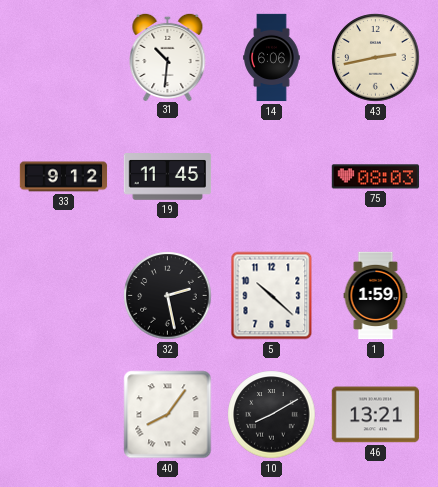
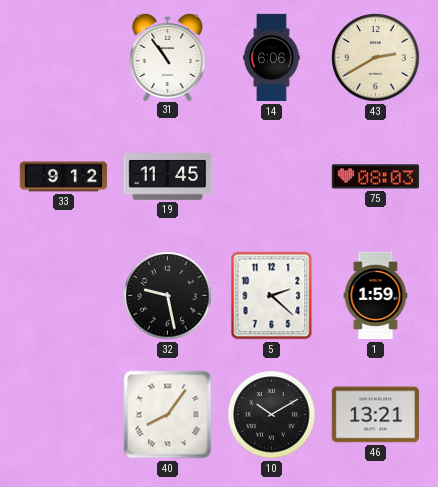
31: 10:31 -> 10:54 (168, 56)
43: 2:43 -> 2:40 (376, 58)
32: 2:28 -> 9:28 (168, 296)
5: 10:22 -> 2:22 (272, 296)
10: 8:10 -> 10:10 (272, 415)
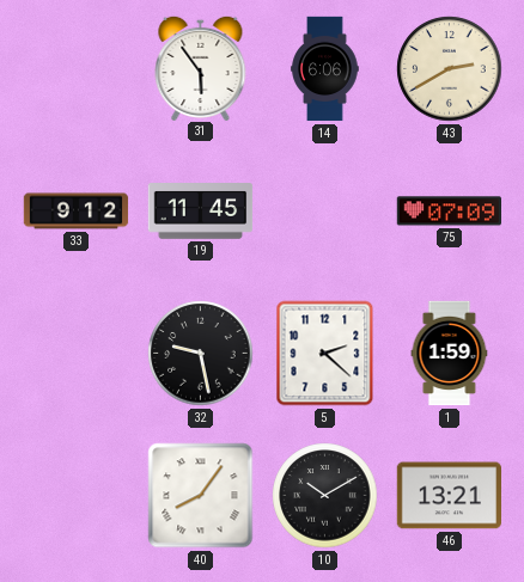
31: 10:54 -> 5:54 (201, 67)
75: 08:03 -> 07:09 (449, 212)
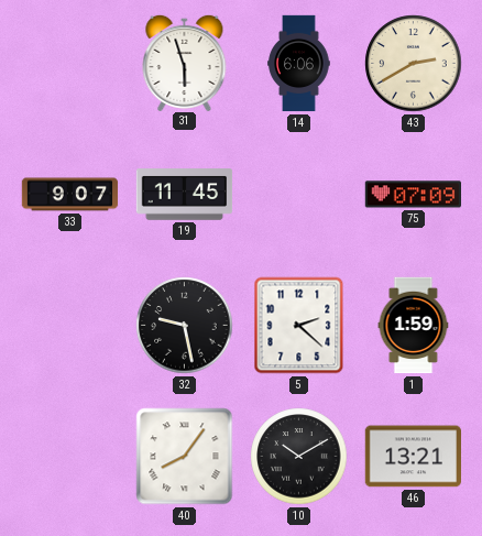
31: 5:54 -> 5:57 (185, 62)
33: 9:12 -> 9:07 (70, 195)
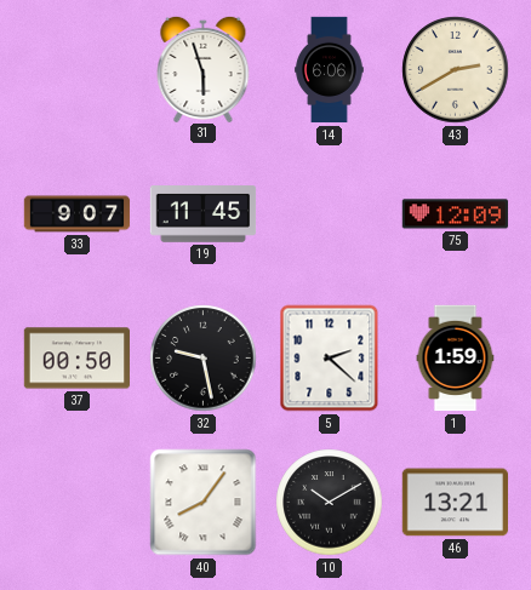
75: 07:09 -> 12:09 (455, 214)
37: none -> 00:50 (76, 359)
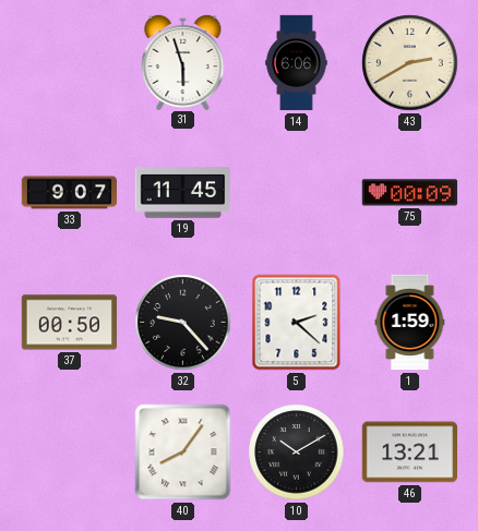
75: 12:09 -> 00:09 (409, 193)
32: 9:28 -> 9:23 (183, 323)
